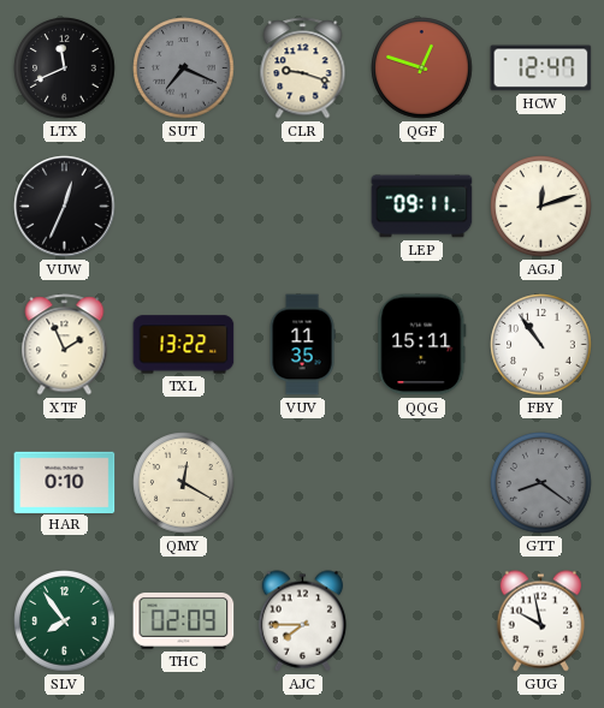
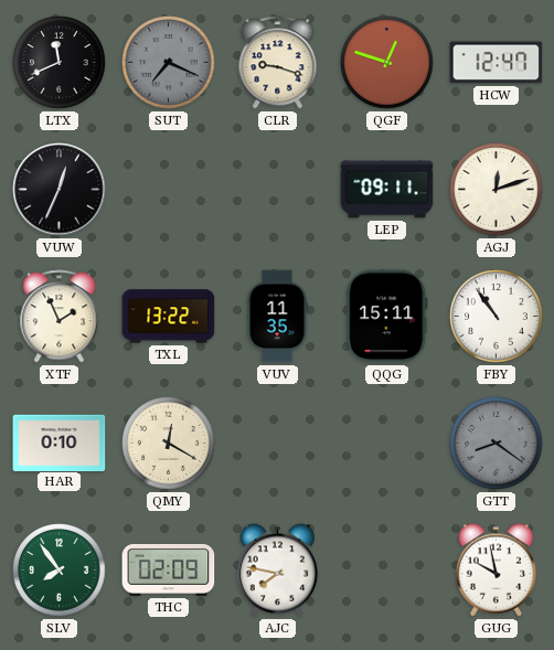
AJC: 7:45 -> 7:47 (278, 571)
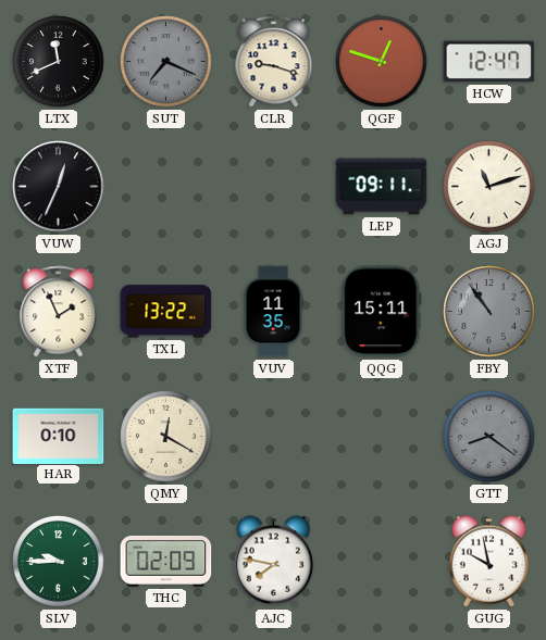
AGJ: 12:12 -> 11:12 (489, 187)
FBY dial: white -> grey (489, 312)
SLV: 7:54 -> 9:45 (59, 562)
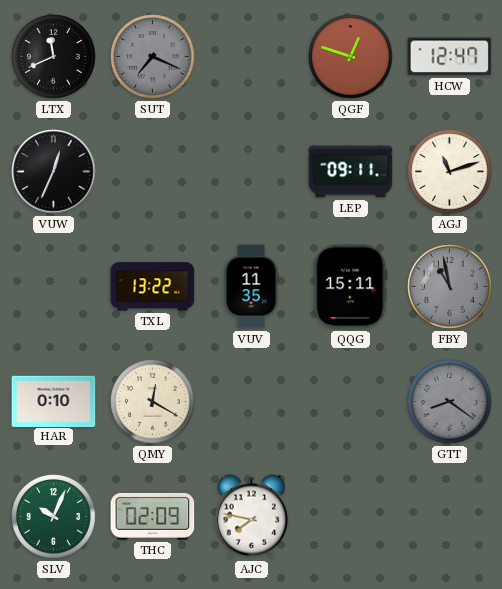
CLR: 9:18 -> none (274, 62)
XTF: 1:56 -> none (59, 312)
FBY: 10:54 -> 10:58 (450, 287)
SLV: 9:45 -> 10:04 (54, 517)
GUG: 9:58 -> none (489, 562)
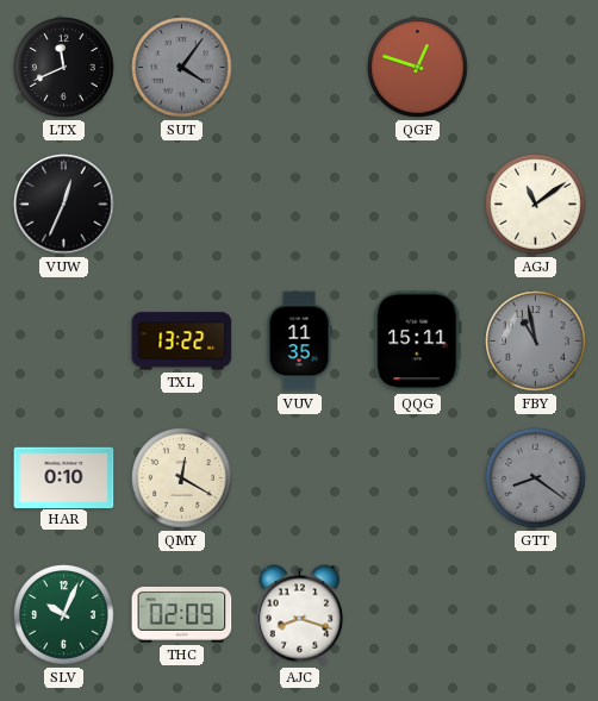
SUT: 7:19 -> 4:06 (182, 68)
HCW: 12:47 -> none (450, 57)
LEP: 09:11 -> none (351, 172)
AGJ: 11:12 -> 11:09 (536, 205)
AJC: 7:47 -> 8:18 (300, 615)
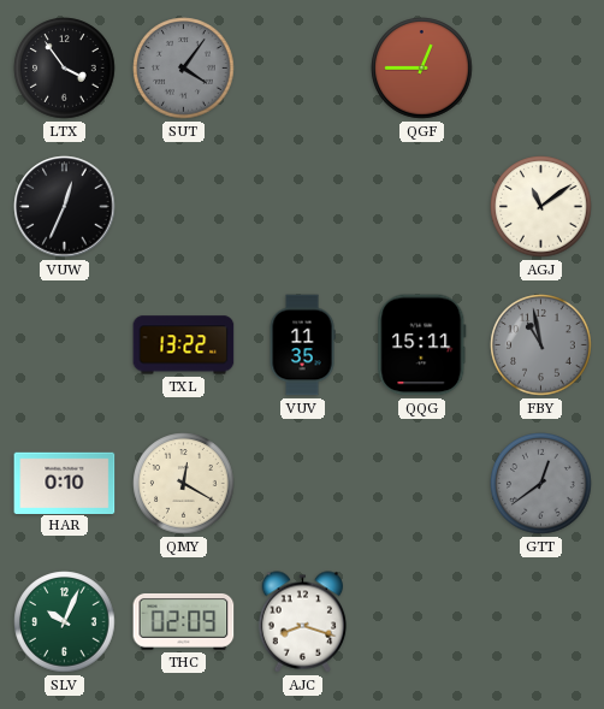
LTX: 11:41 -> 3:54 (65, 69)
QGF: 12:48 -> 12:45 (422, 69)
GTT: 8:21 -> 12:39 (541, 484)
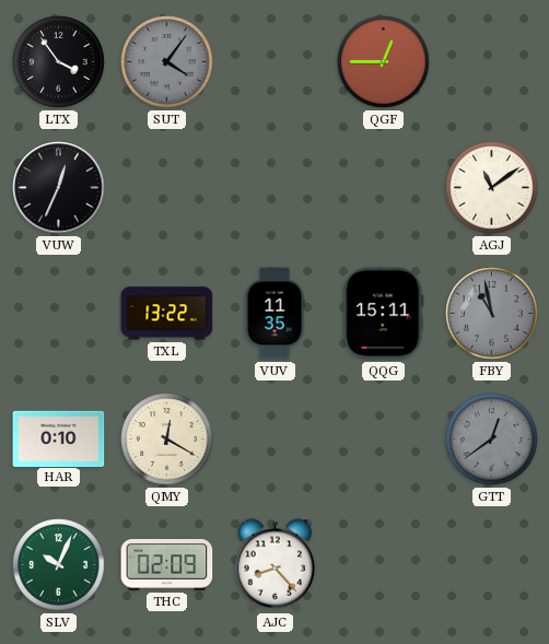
AJC: 8:18 -> 8:23 (276, 565)
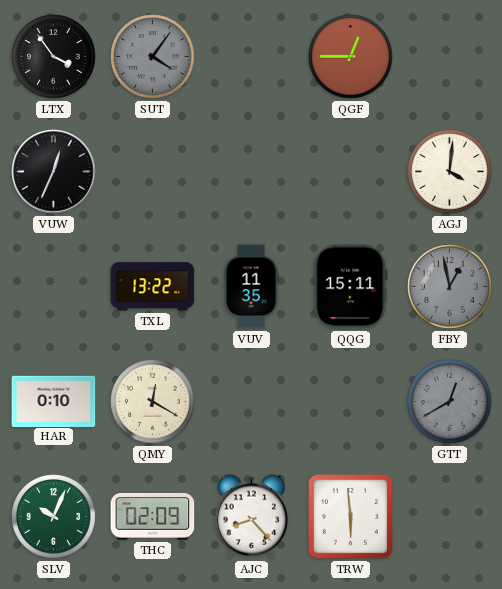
AGJ: 11:09 -> 4:01 (450, 172)
FBY: 10:58 -> 12:58 (450, 287)
GTT: 12:39 -> 12:40 (450, 402)
TRW: none -> 5:59 (350, 516)
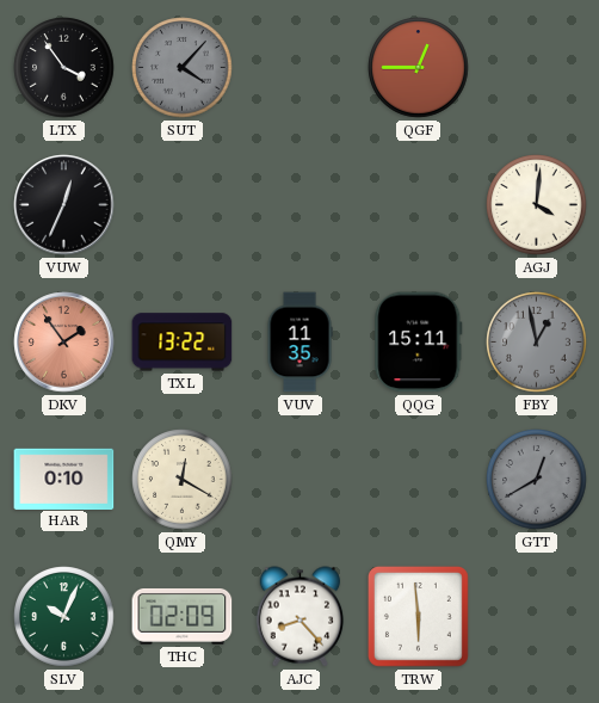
SUT: 4:06 -> 4:07 (183, 68)
DKV: none -> 1:54 (64, 343)
